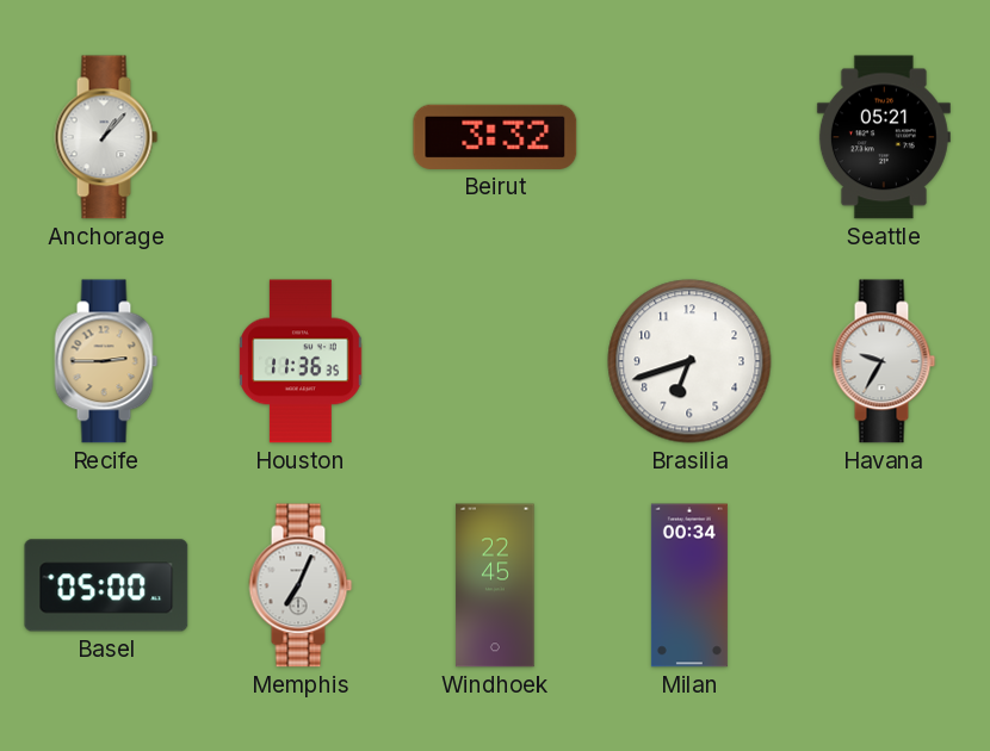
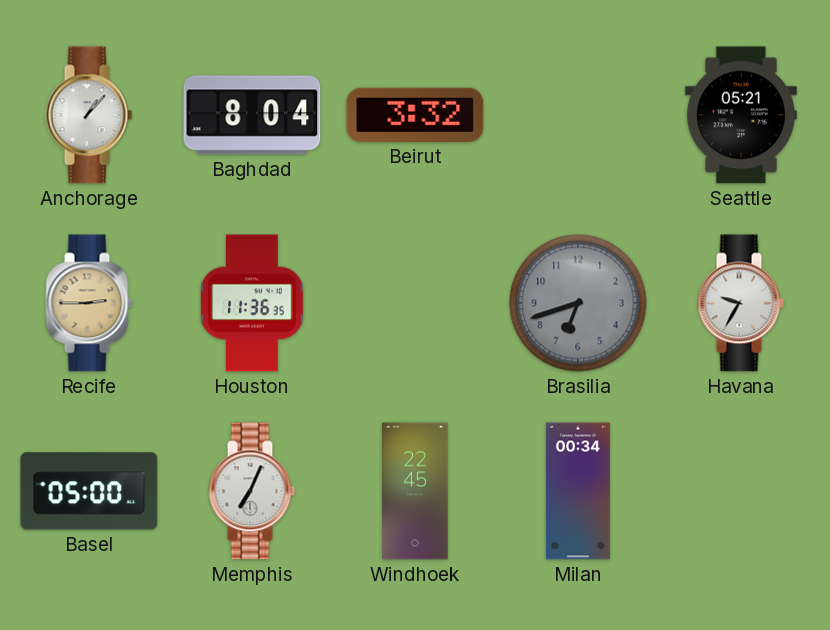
Baghdad: none -> 8:04 (252, 115)
Brasilia dial: white -> grey (578, 303)
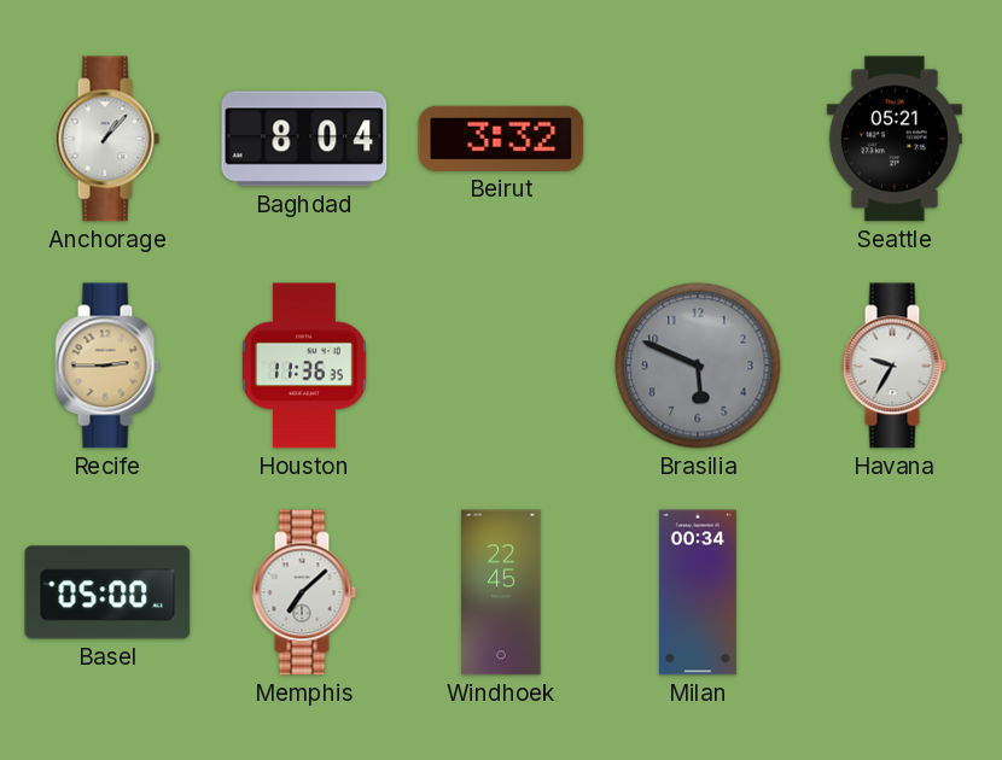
Brasilia: 6:42 -> 5:49 (698, 366)
Memphis: 7:04 -> 7:08 (304, 592)
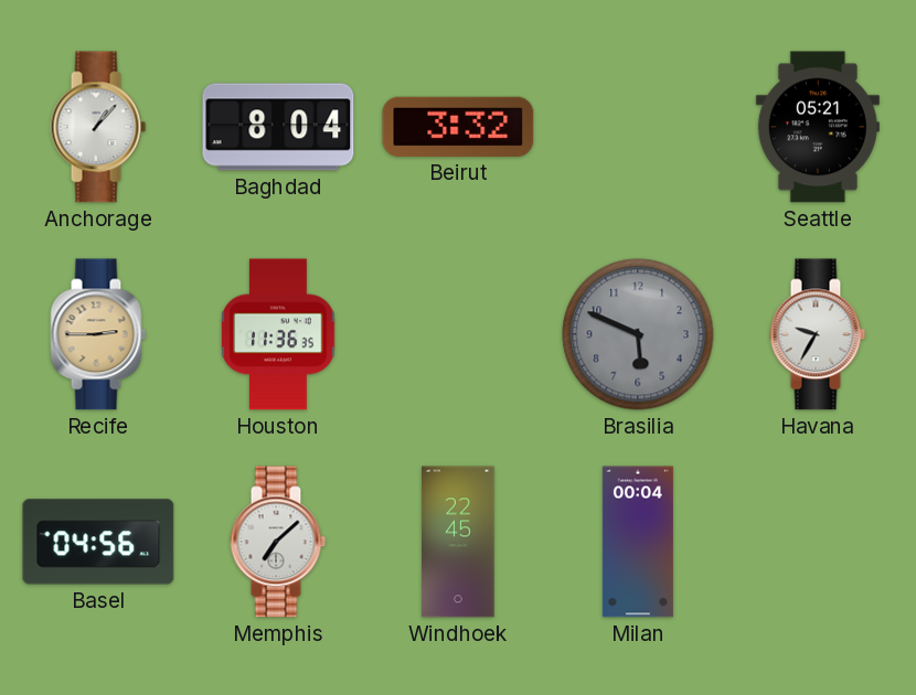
Basel: 05:00 -> 04:56 (98, 542)
Milan: 00:34 -> 00:04 (638, 542)
